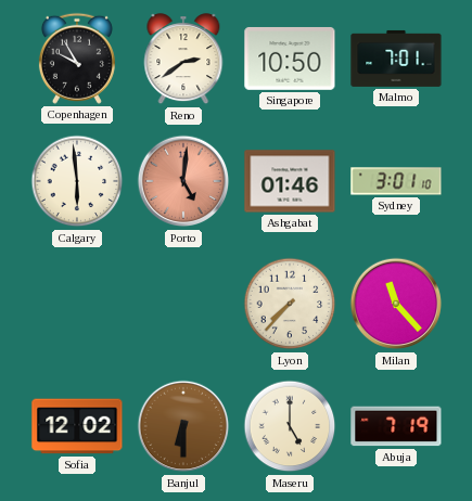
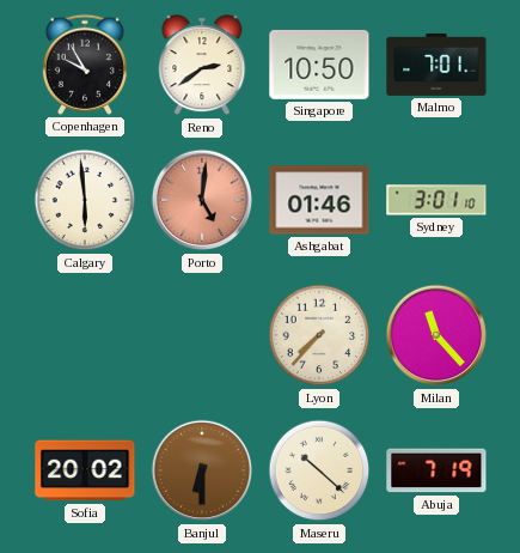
Sofia: 12:02 -> 20:02 (85, 470)
Maseru: 5:00 -> 10:22 (319, 470)
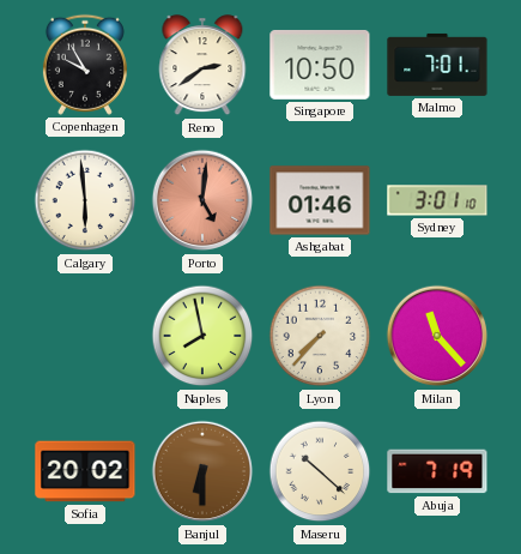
Naples: none -> 7:58 (202, 336)
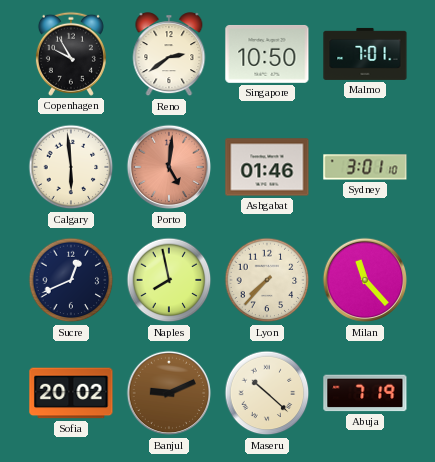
Sucre: none -> 12:41 (71, 280)
Banjul: 6:30 -> 9:11 (169, 393)
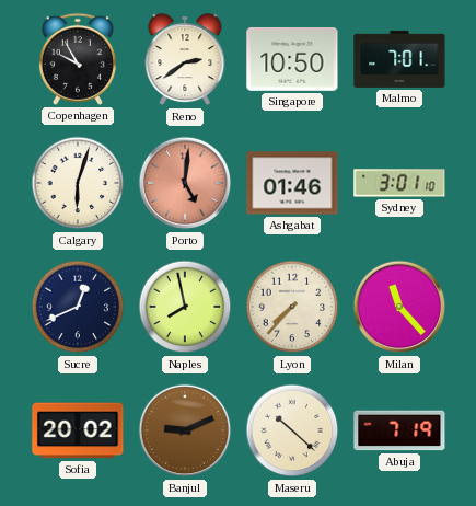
Calgary: 5:59 -> 6:03 (78, 183)
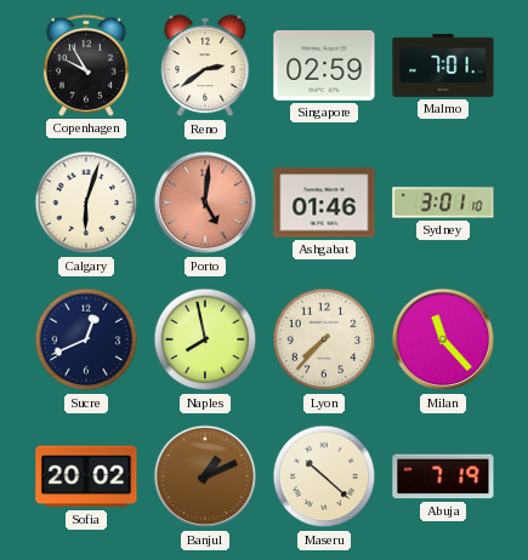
Singapore: 10:50 -> 02:59 (324, 65)
Banjul: 9:11 -> 1:11 (205, 476)
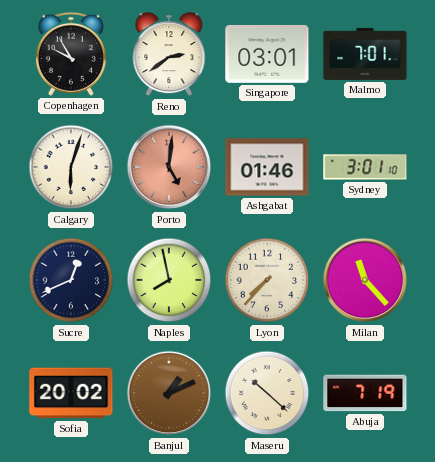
Singapore: 02:59 -> 03:01 (267, 54)
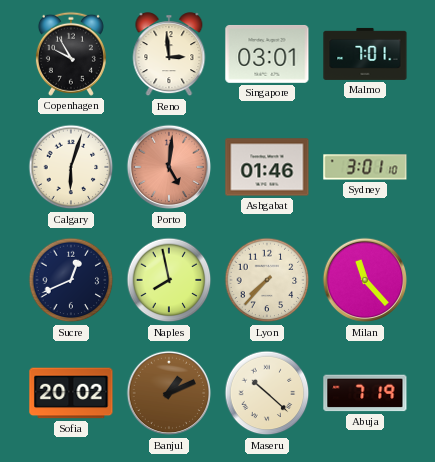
Reno: 2:39 -> 2:59 (169, 55)
